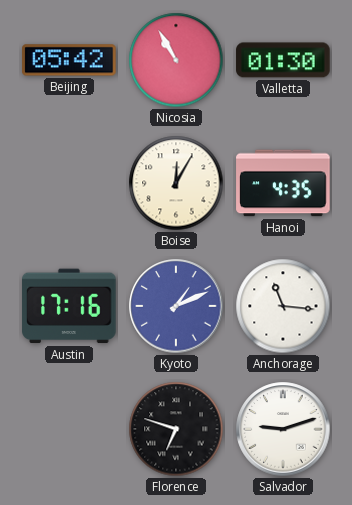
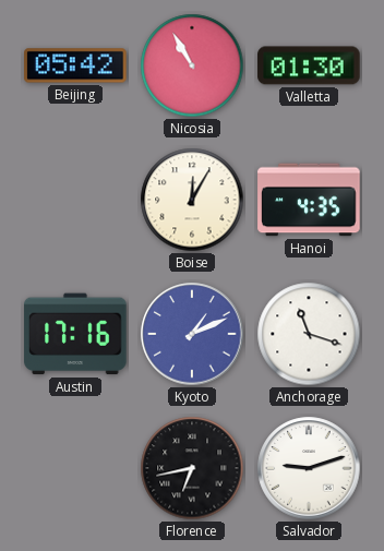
Anchorage: 11:16 -> 11:18 (309, 334)
Florence: 6:48 -> 6:43 (192, 468)
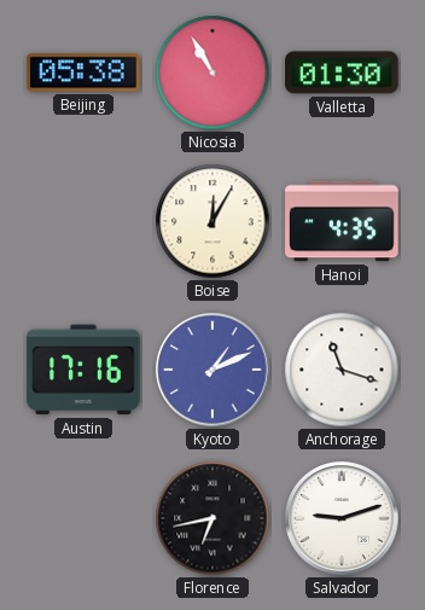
Beijing: 05:42 -> 05:38 (83, 72)
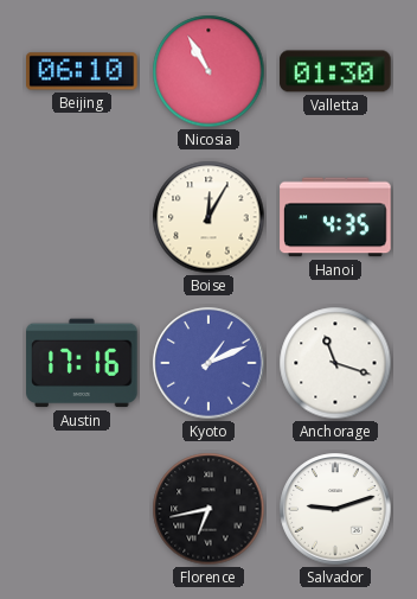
Beijing: 05:38 -> 06:10 (82, 71)
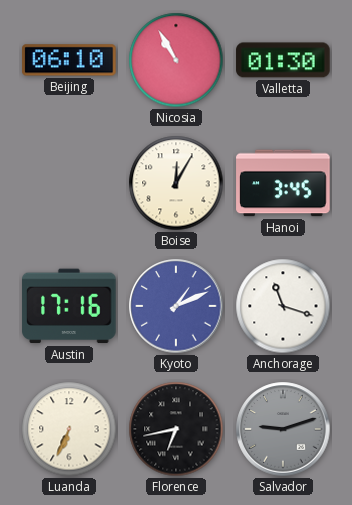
Hanoi: 4:35 -> 3:45 (283, 183)
Luanda: none -> 6:34 (69, 429)
Salvador dial: white -> grey (283, 429)
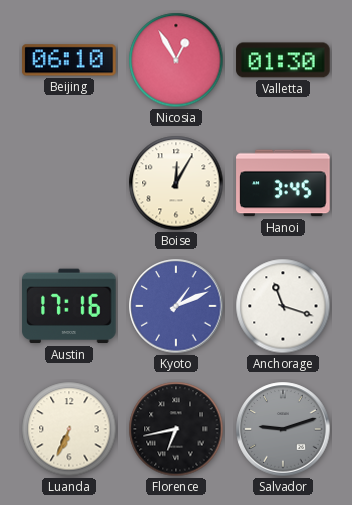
Nicosia: 10:55 -> 12:55 (176, 60)
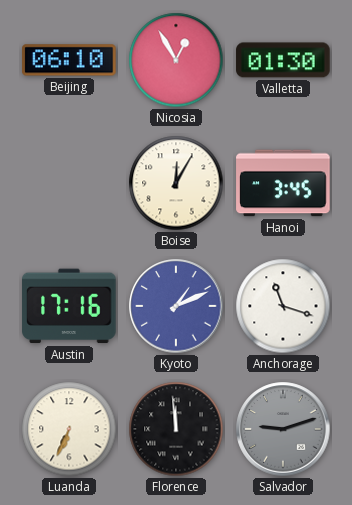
Florence: 6:43 -> 11:59 (176, 429)
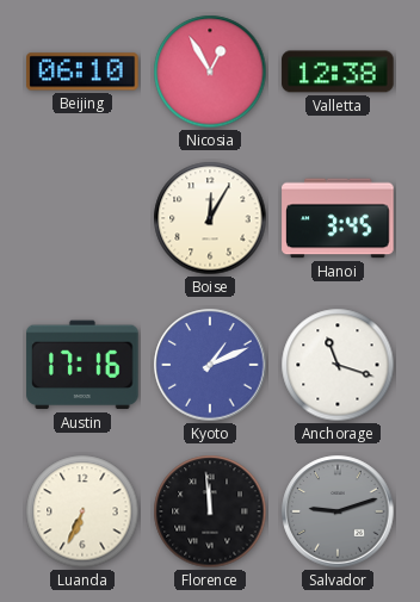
Valletta: 01:30 -> 12:38 (338, 72)
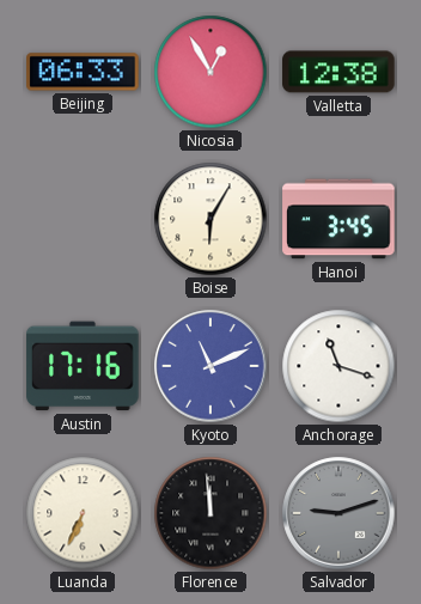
Beijing: 06:10 -> 06:33 (83, 72)
Boise: 12:05 -> 6:05 (210, 219)
Kyoto: 1:11 -> 11:11 (210, 366)
